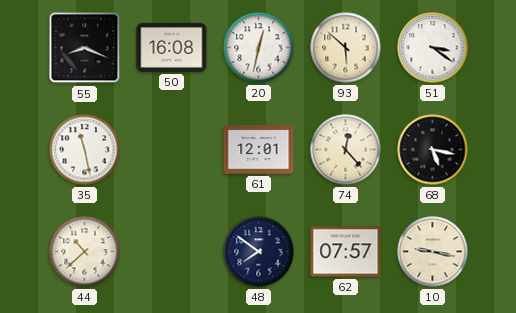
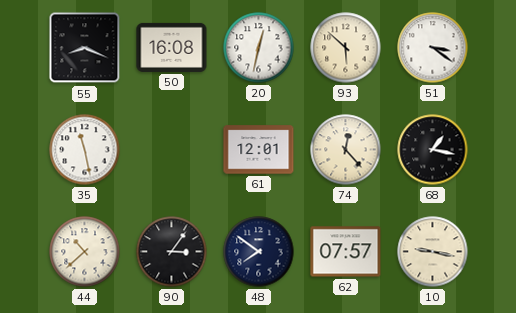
68: 5:17 -> 1:17 (433, 150)
90: none -> 3:06 (172, 252)
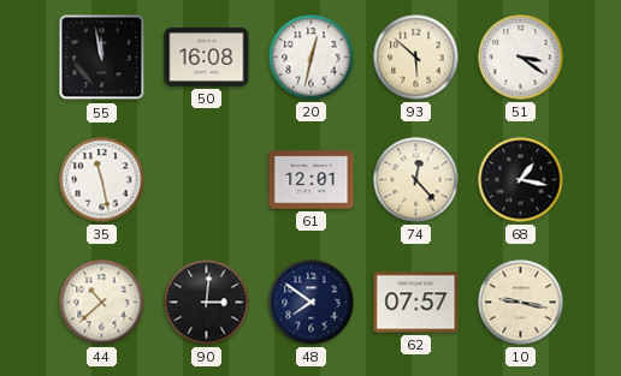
55: 8:19 -> 11:58 (102, 58)
90: 3:06 -> 3:01 (207, 303)
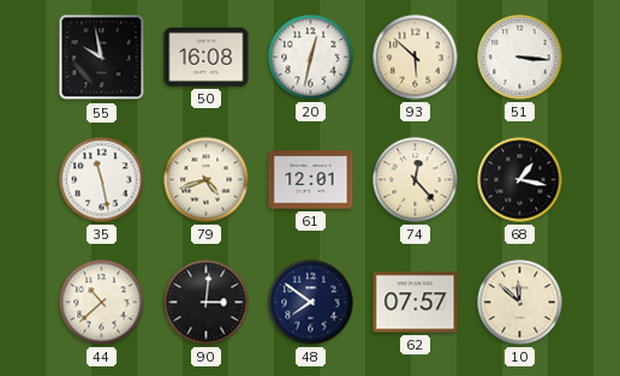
55: 11:58 -> 9:58 (102, 58)
51: 3:21 -> 3:16 (520, 58)
79: none -> 4:42 (207, 180)
10: 9:17 -> 11:52 (520, 303)
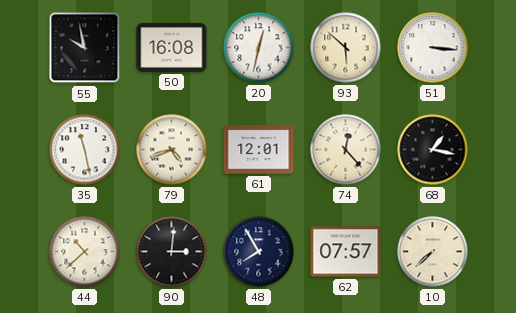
48: 7:51 -> 7:55 (259, 252)
10: 11:52 -> 7:38 (433, 252)
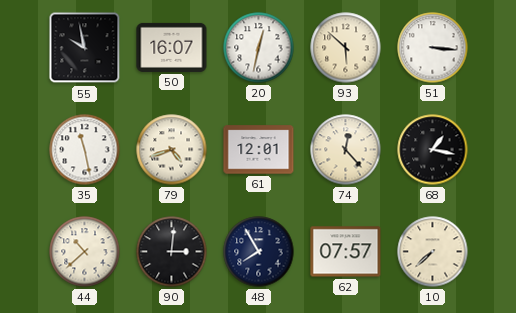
50: 16:08 -> 16:07 (172, 47)
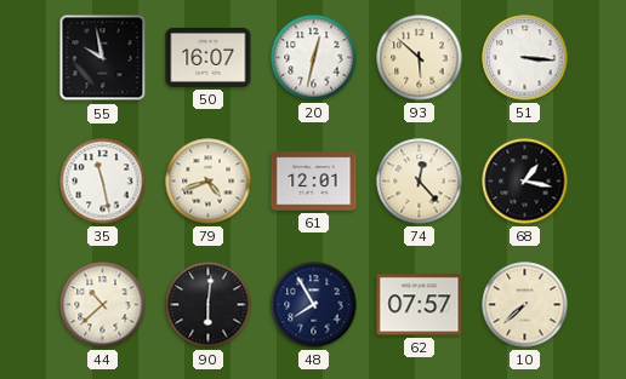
90: 3:01 -> 6:01 (209, 305)
